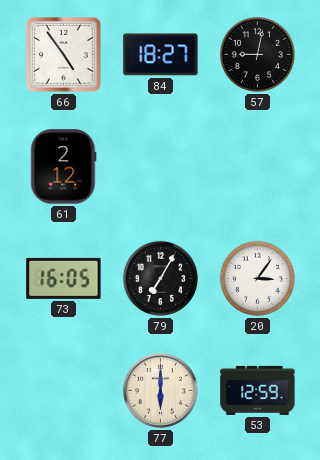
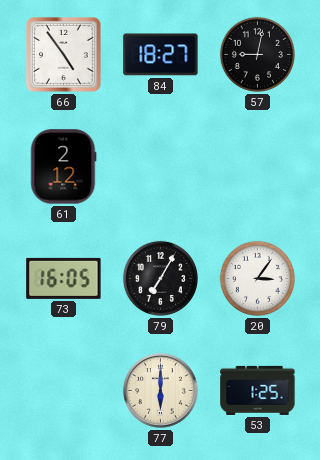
53: 12:59 -> 1:25 (258, 390)
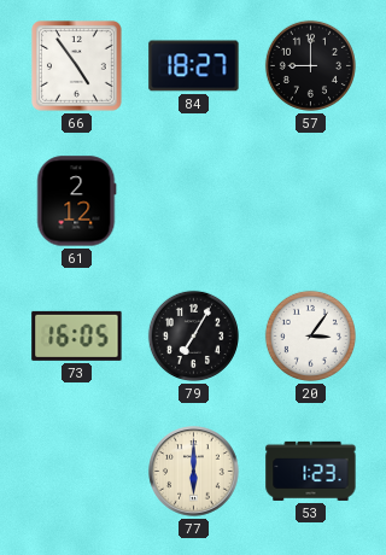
57: 9:02 -> 9:00 (310, 65)
53: 1:25 -> 1:23 (311, 471)
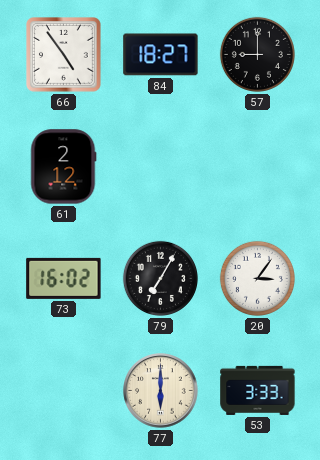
73: 16:05 -> 16:02 (64, 278)
53: 1:23 -> 3:33 (258, 390)
